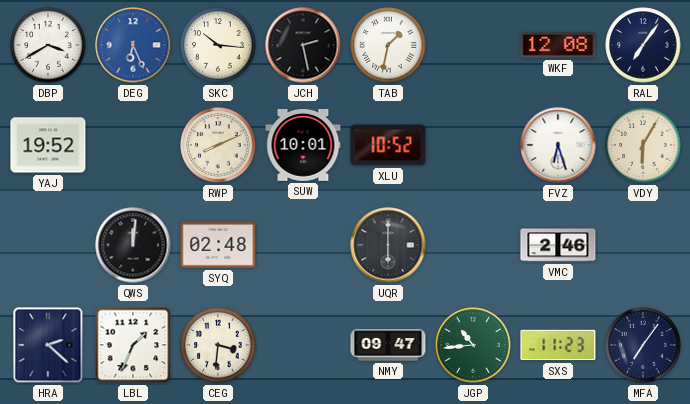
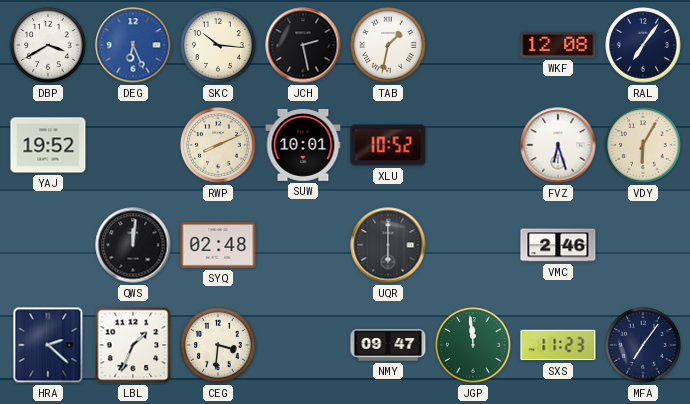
JGP: 10:44 -> 11:59 (473, 345)
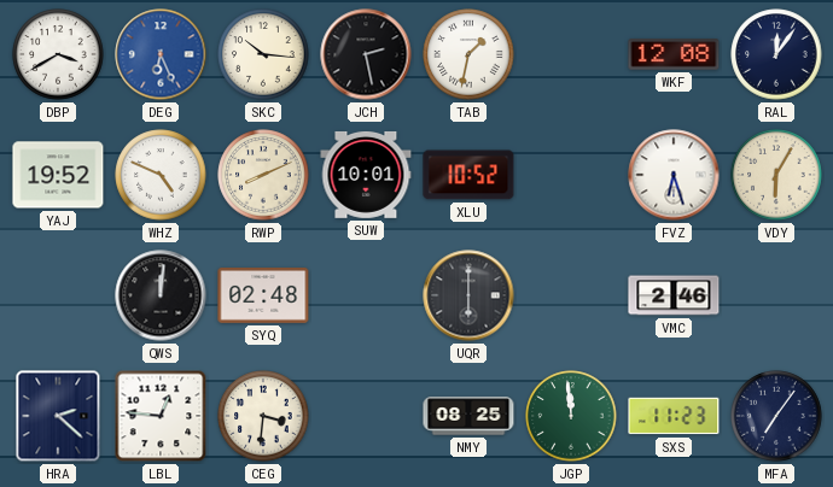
RAL: 7:06 -> 12:06 (776, 54)
WHZ: none -> 4:49 (161, 175)
LBL: 1:34 -> 12:46 (161, 416)
NMY: 09:47 -> 08:25 (468, 416)
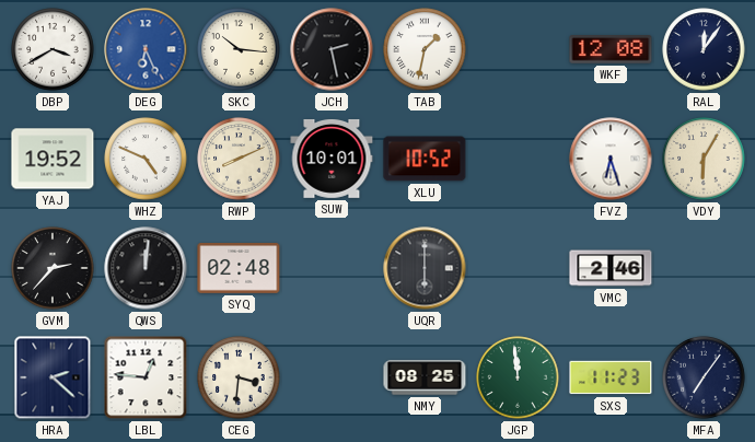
GVM: none -> 2:37 (53, 268)
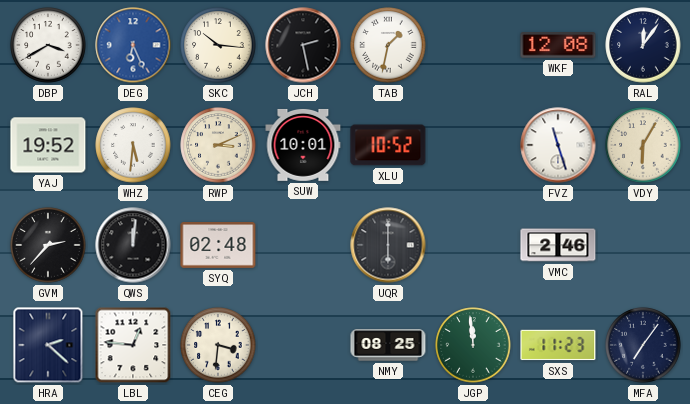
WHZ: 4:49 -> 5:31 (133, 145)
RWP: 8:11 -> 3:11 (218, 145)
FVZ: 6:27 -> 11:27 (558, 145)
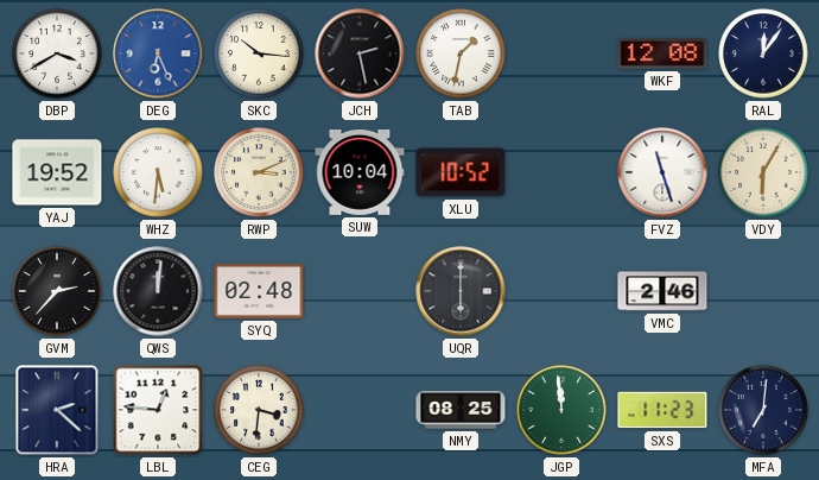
SUW: 10:01 -> 10:04 (360, 172)
MFA: 7:06 -> 7:01 (763, 410)
